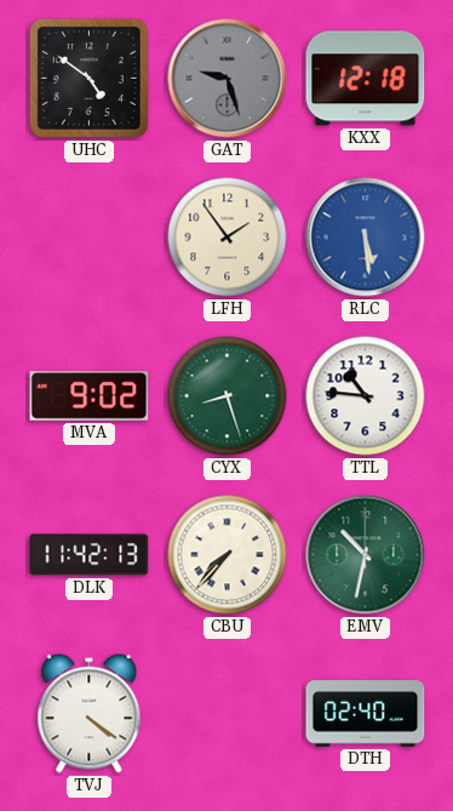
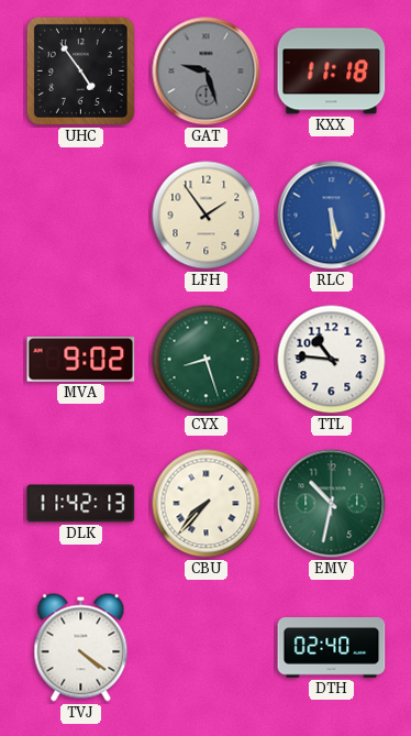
UHC: 4:51 -> 4:54 (80, 70)
KXX: 12:18 -> 11:18 (332, 72)
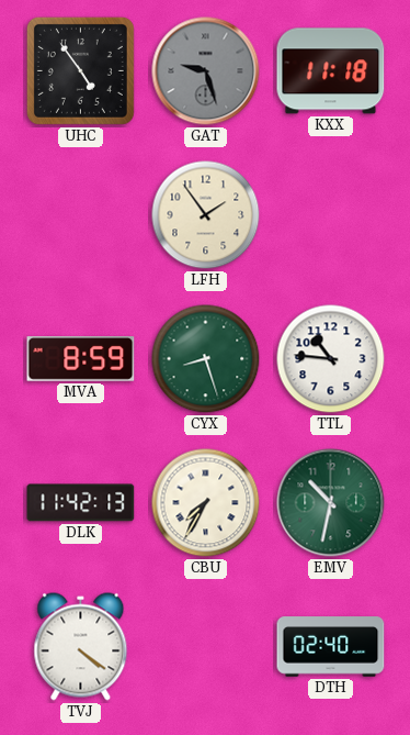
RLC: 5:29 -> none (332, 216)
MVA: 9:02 -> 8:59 (81, 359)
CBU: 7:37 -> 7:35 (206, 503)
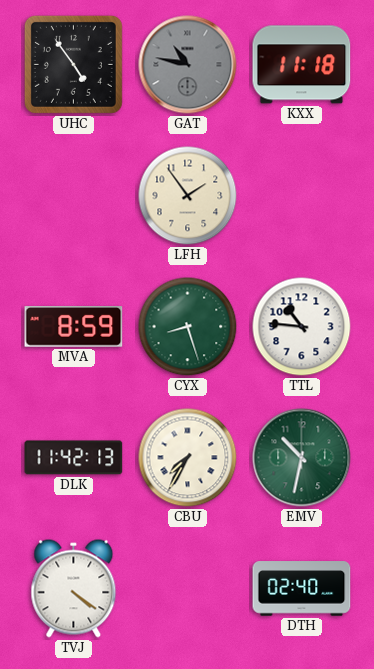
GAT: 9:27 -> 10:47 (188, 65)
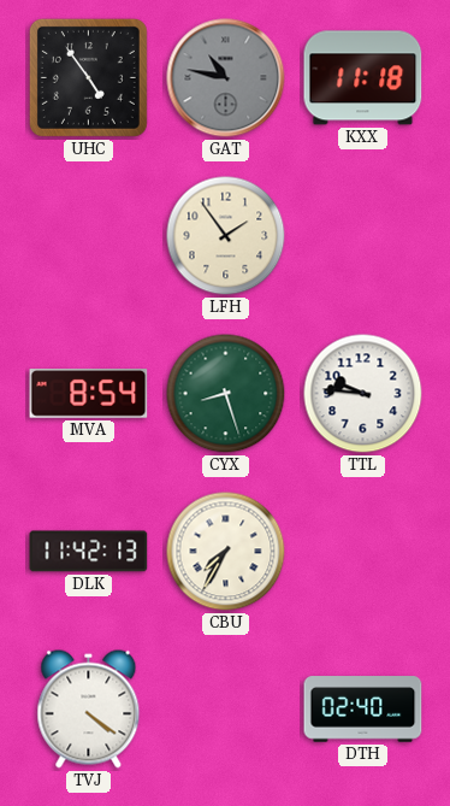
MVA: 8:59 -> 8:54 (89, 394)
TTL: 10:46 -> 9:46 (363, 394)
EMV: 10:32 -> none (302, 458)
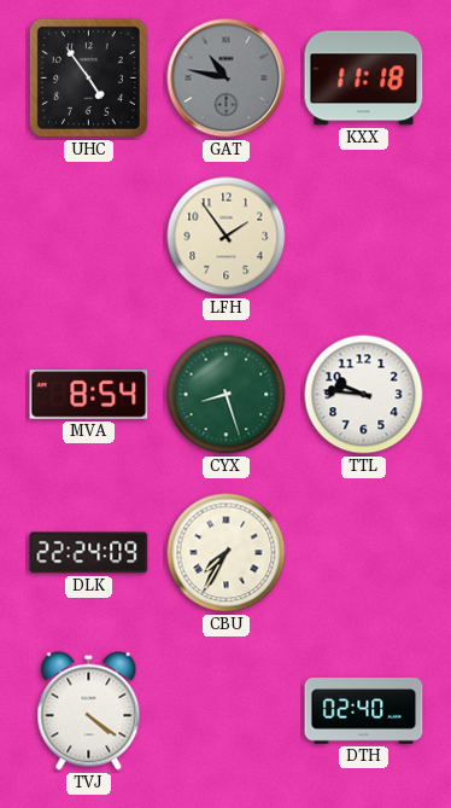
DLK: 11:42 -> 22:24 (89, 553)
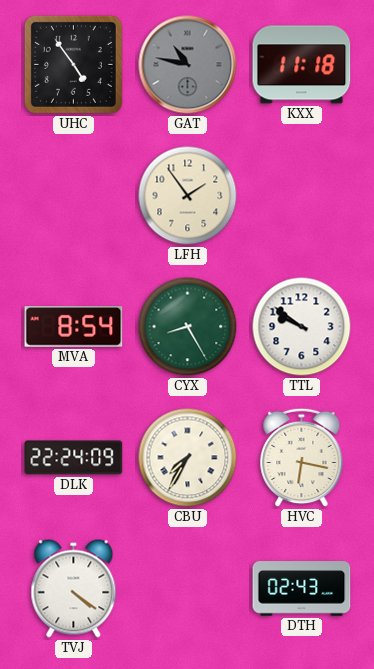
CYX: 8:27 -> 8:25 (188, 327)
TTL: 9:46 -> 9:51 (302, 327)
HVC: none -> 6:17 (302, 458)
DTH: 02:40 -> 02:43 (302, 589)
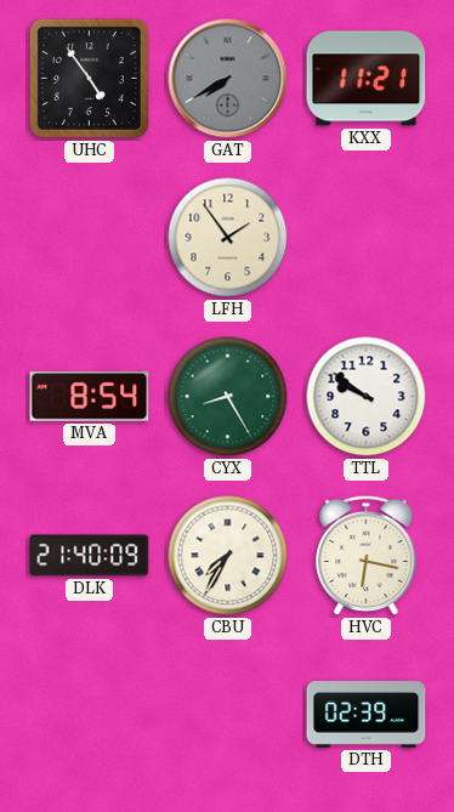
GAT: 10:47 -> 7:40 (228, 79)
KXX: 11:18 -> 11:21 (367, 79)
DLK: 22:24 -> 21:40 (90, 556)
TVJ: 4:21 -> none (74, 589)
DTH: 02:43 -> 02:39 (367, 715)
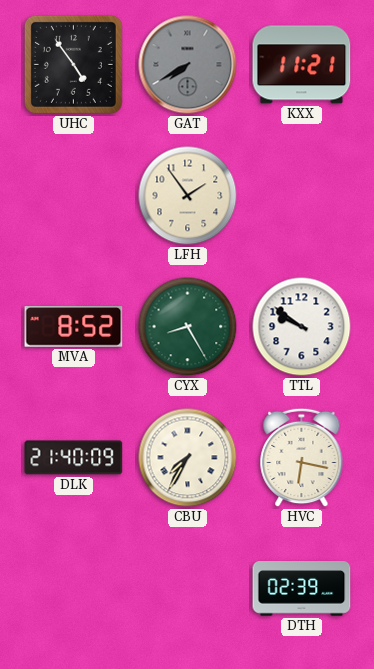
MVA: 8:54 -> 8:52 (74, 327)
